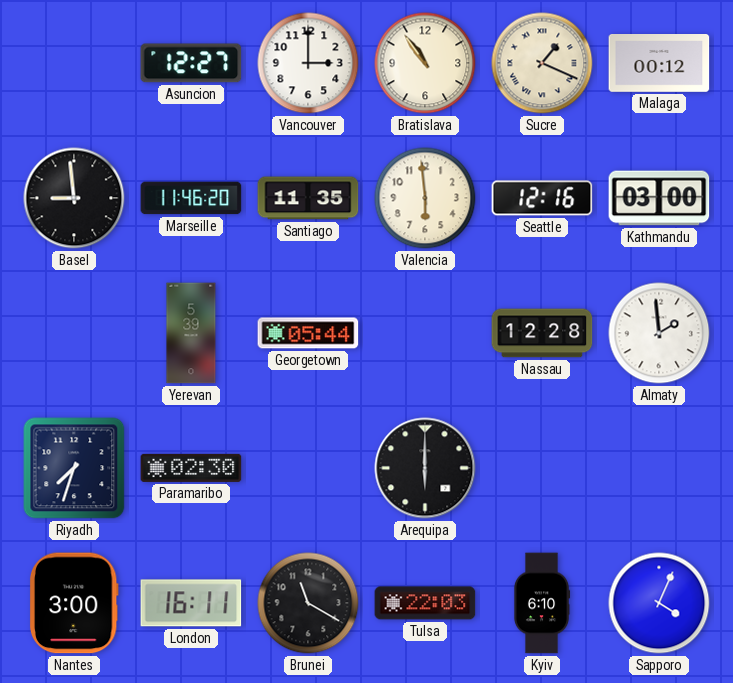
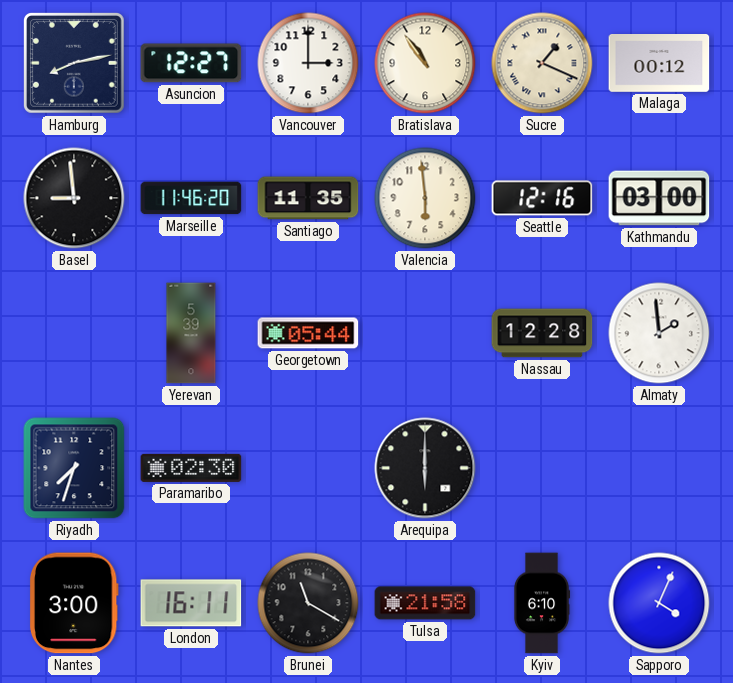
Hamburg: none -> 8:13 (75, 64)
Tulsa: 22:03 -> 21:58 (425, 603)
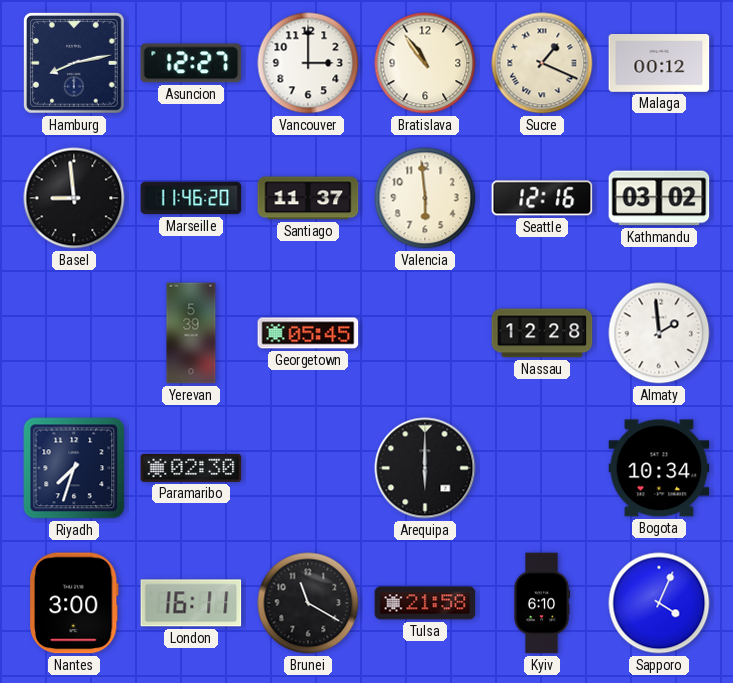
Santiago: 11:35 -> 11:37 (308, 198)
Kathmandu: 03:00 -> 03:02 (659, 198)
Georgetown: 05:44 -> 05:45 (308, 333)
Bogota: none -> 10:34 (659, 468)
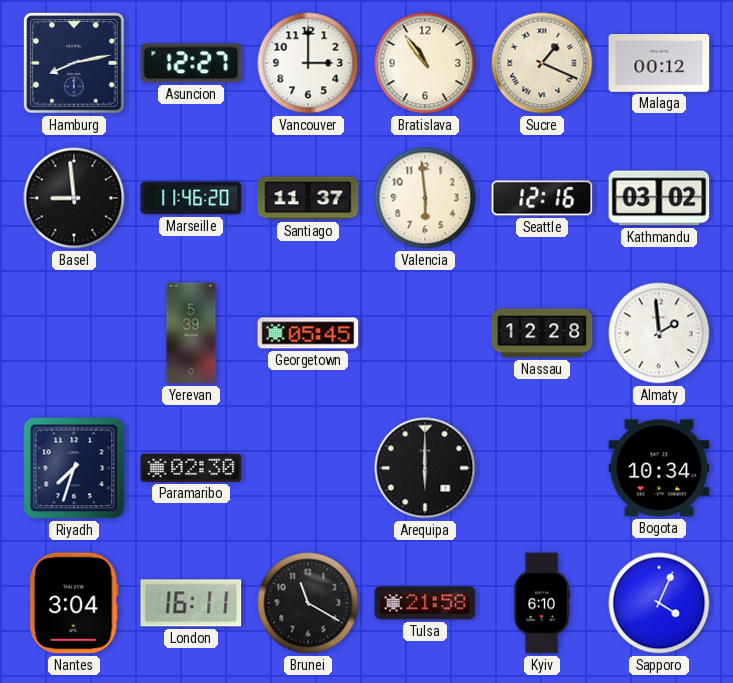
Nantes: 3:00 -> 3:04 (74, 603)
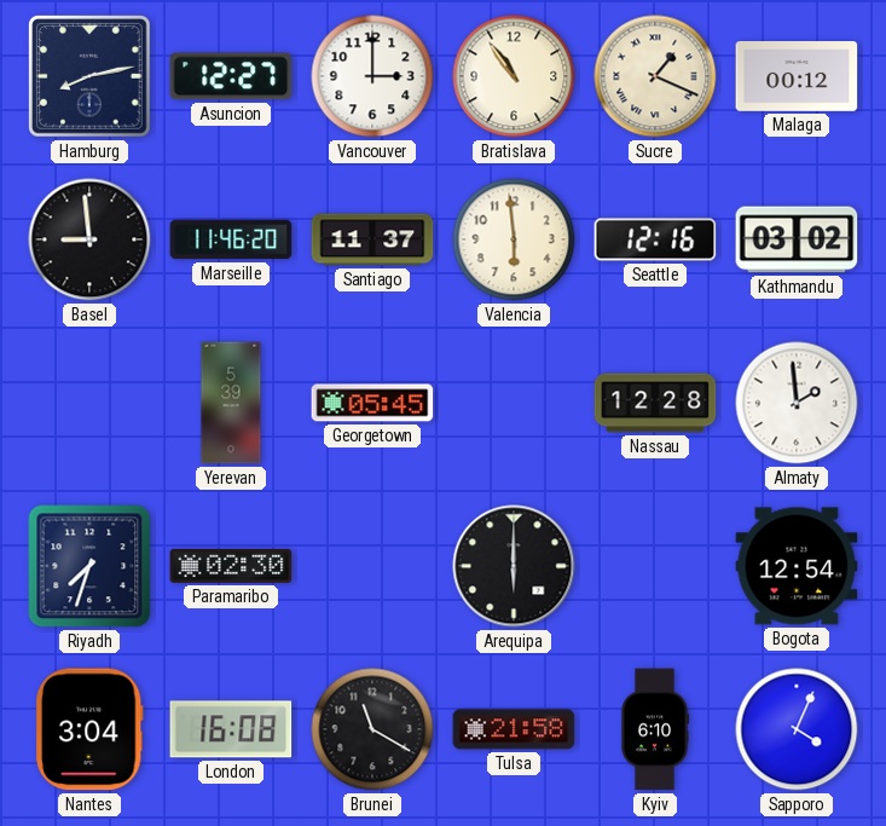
Bogota: 10:34 -> 12:54 (797, 566)
London: 16:11 -> 16:08 (231, 729)
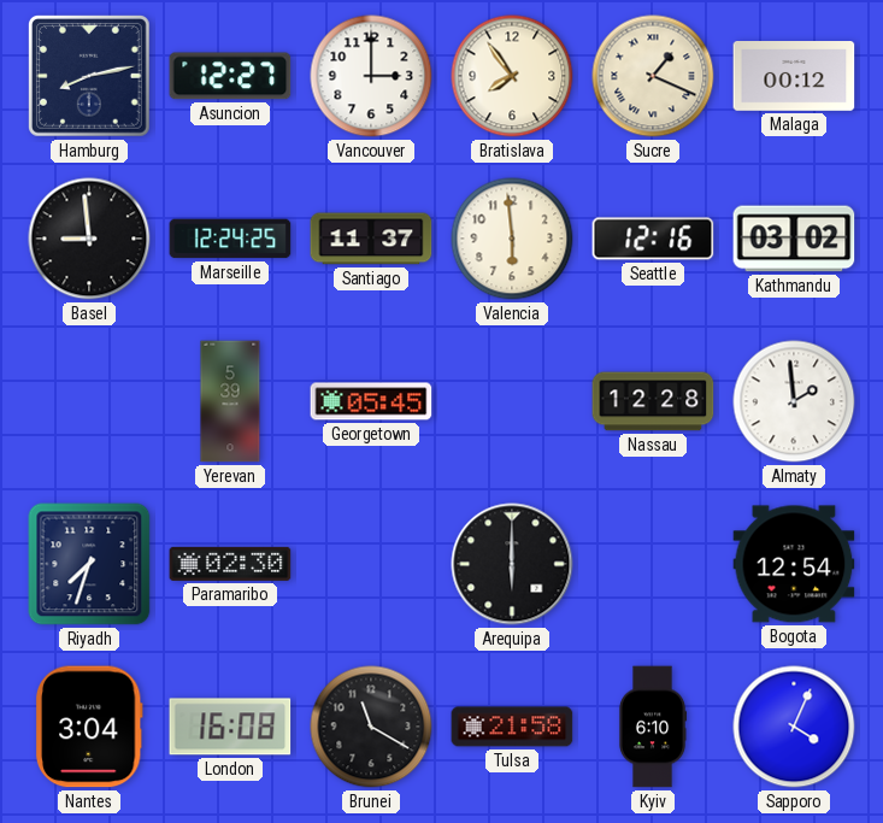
Bratislava: 10:54 -> 7:54 (512, 76)
Marseille: 11:46 -> 12:24 (230, 239)
